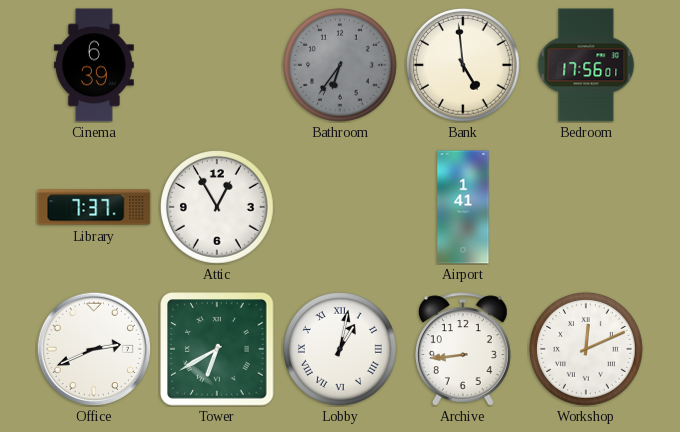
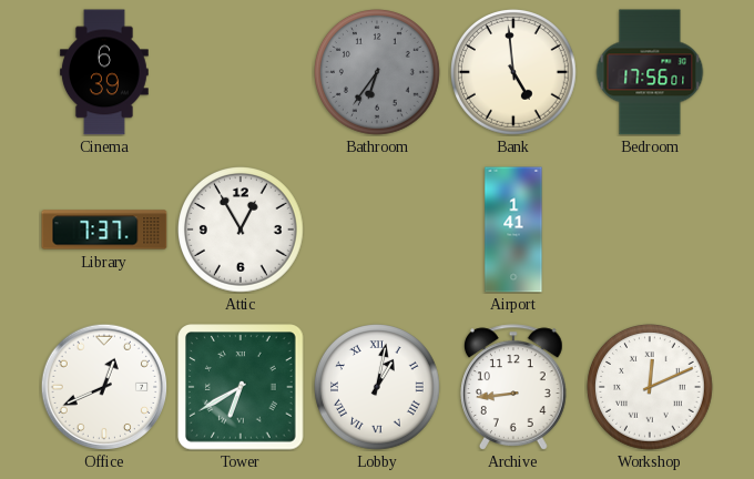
Office: 2:41 -> 12:41 (104, 387)
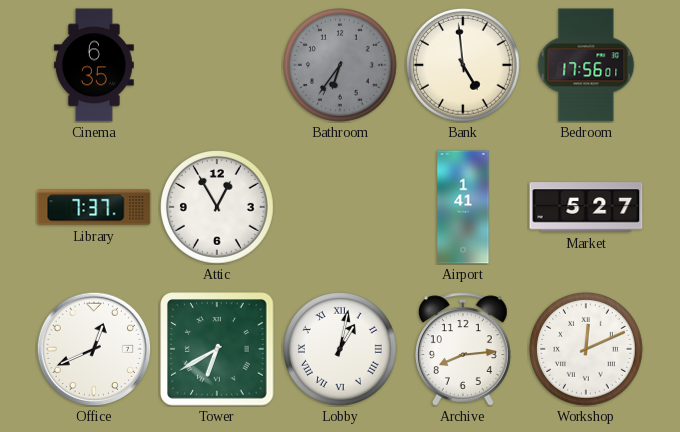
Cinema: 6:39 -> 6:35 (94, 65)
Market: none -> 5:27 (586, 207)
Archive: 8:44 -> 8:14 (464, 349)
